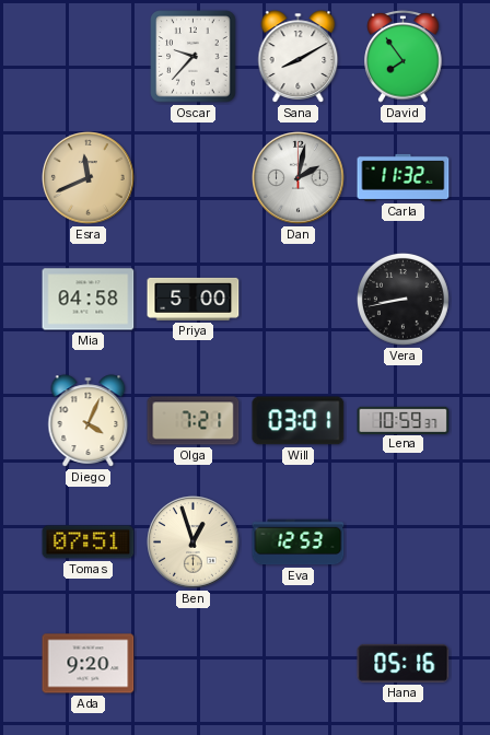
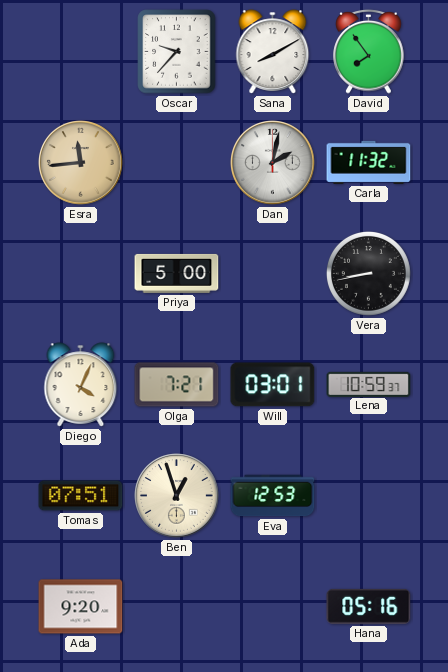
Esra: 11:41 -> 11:44 (81, 163)
Mia: 04:58 -> none (89, 300)
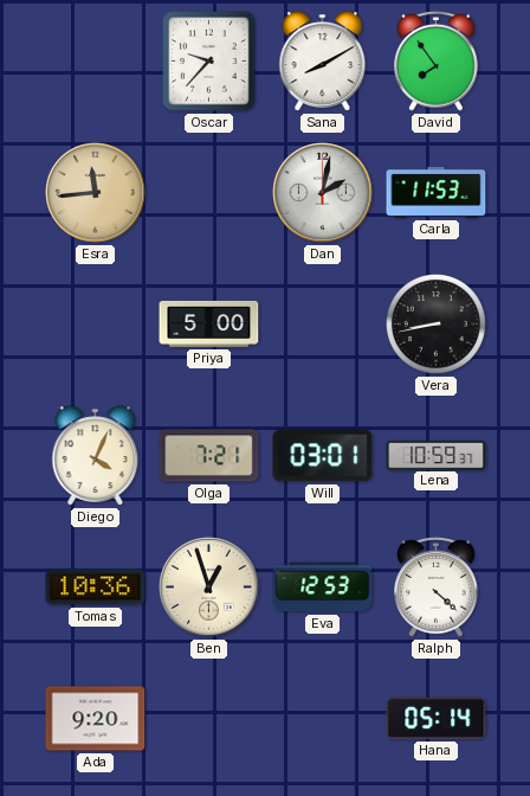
Carla: 11:32 -> 11:53 (437, 192)
Tomas: 07:51 -> 10:36 (96, 588)
Ralph: none -> 4:22 (437, 586)
Hana: 05:16 -> 05:14 (437, 718)
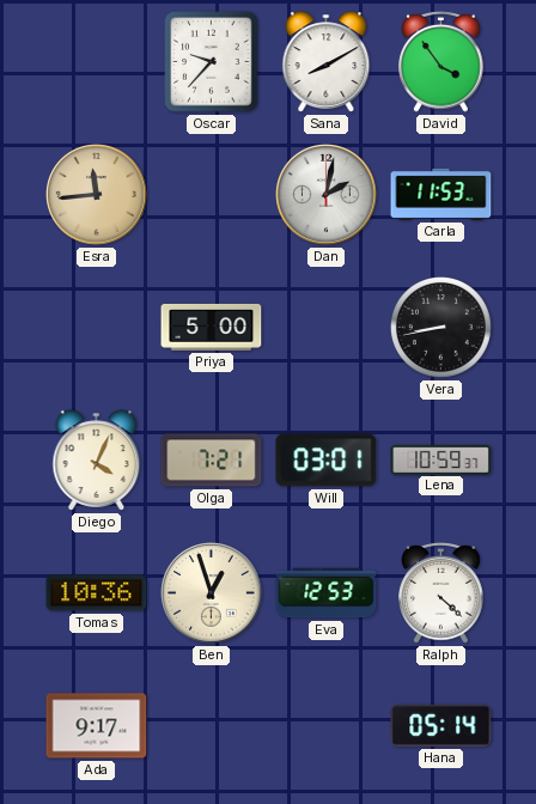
David: 7:54 -> 3:54 (441, 61)
Ada: 9:20 -> 9:17 (97, 726)
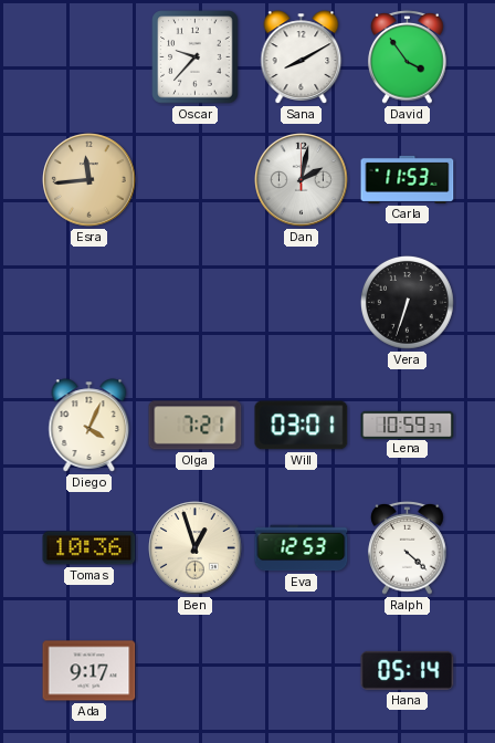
Priya: 5:00 -> none (212, 327)
Vera: 8:43 -> 6:33 (407, 302)
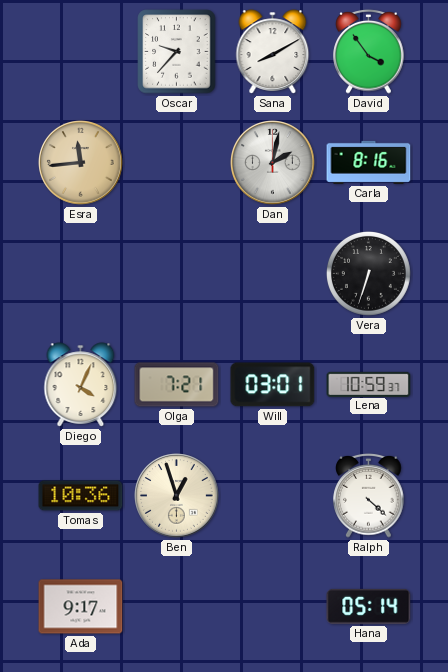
Carla: 11:53 -> 8:16 (369, 162)
Eva: 12:53 -> none (302, 548)
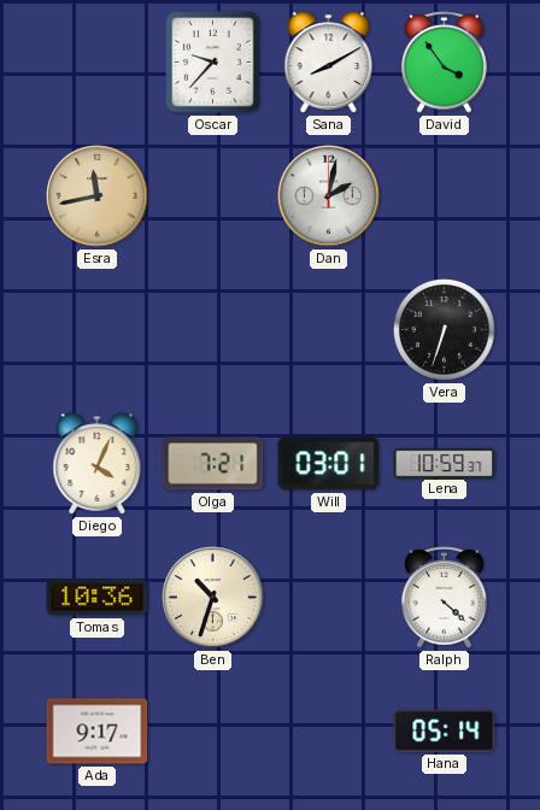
Esra: 11:44 -> 11:43 (98, 196)
Carla: 8:16 -> none (369, 162)
Ben: 12:57 -> 10:33 (213, 598)
